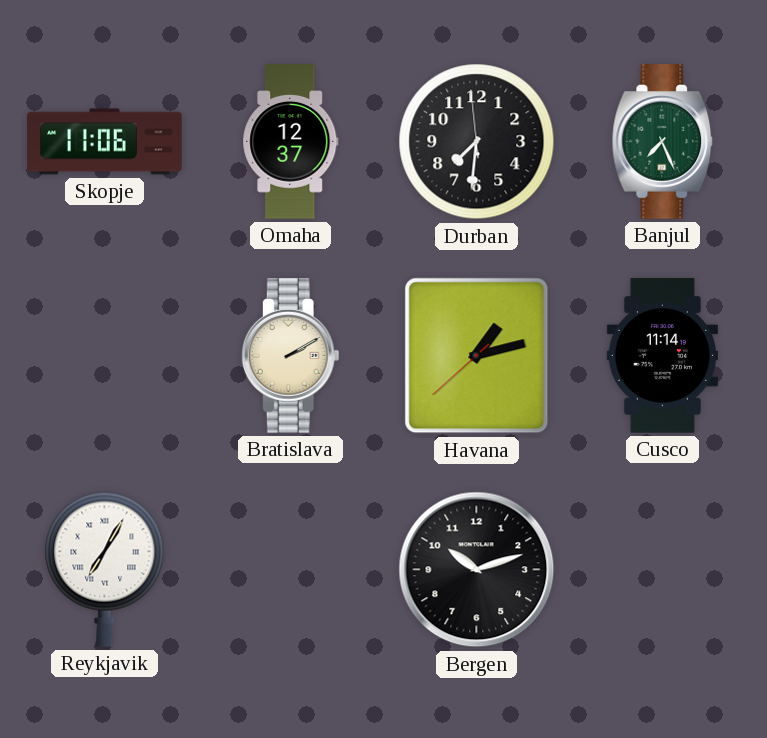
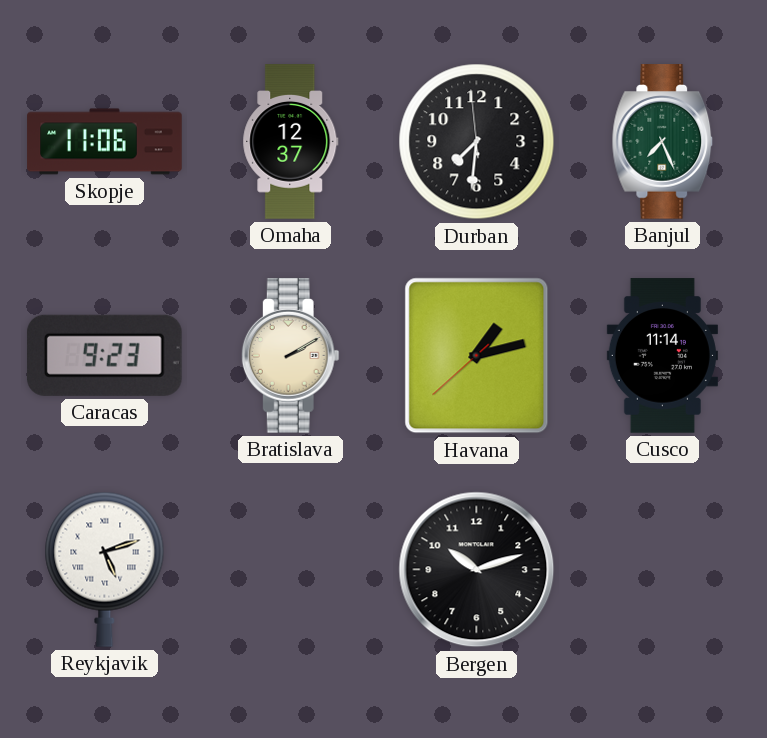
Caracas: none -> 9:23 (104, 355)
Reykjavik: 7:05 -> 5:12 (105, 569)
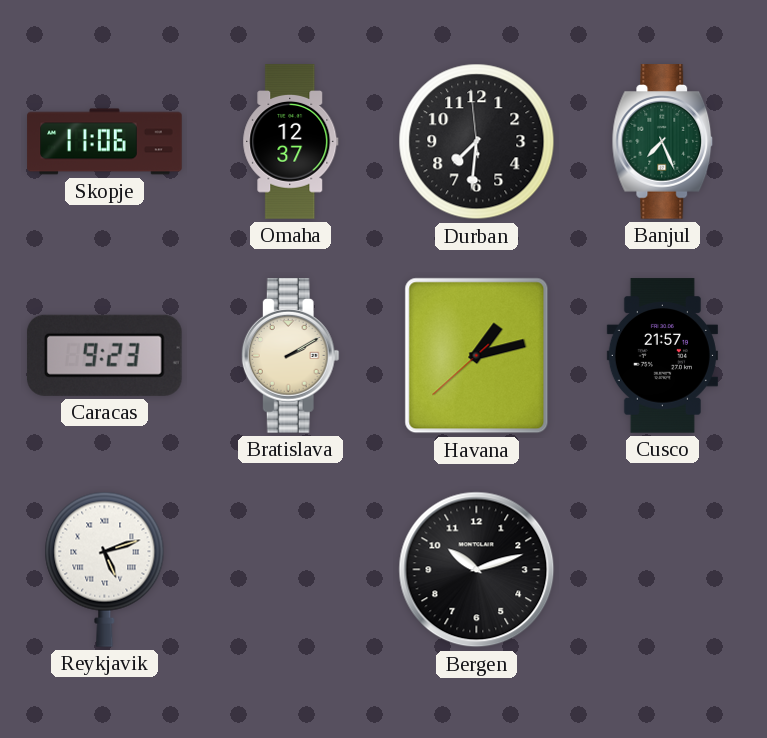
Cusco: 11:14 -> 21:57 (662, 356)
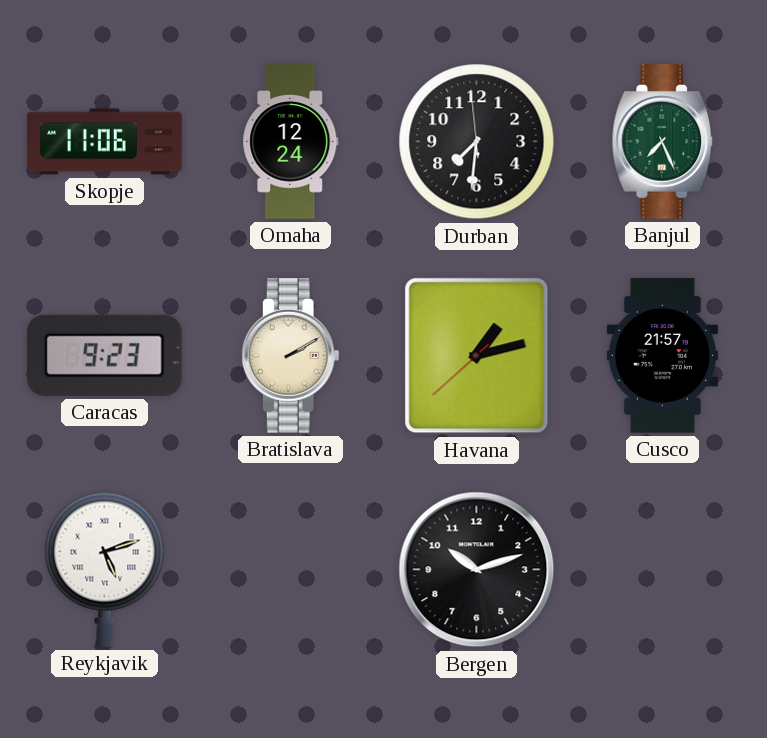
Omaha: 12:37 -> 12:24 (291, 142)
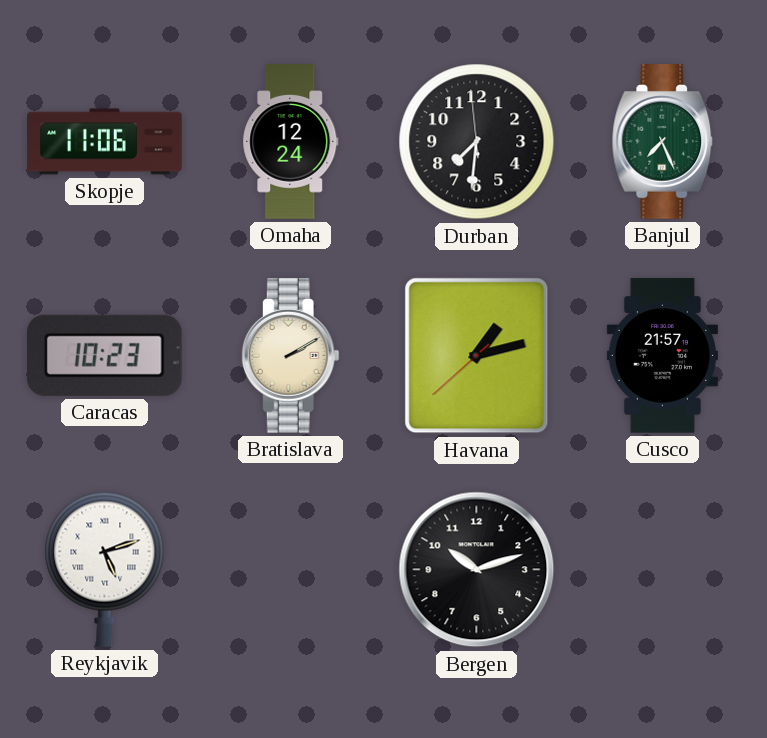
Caracas: 9:23 -> 10:23 (104, 355)
